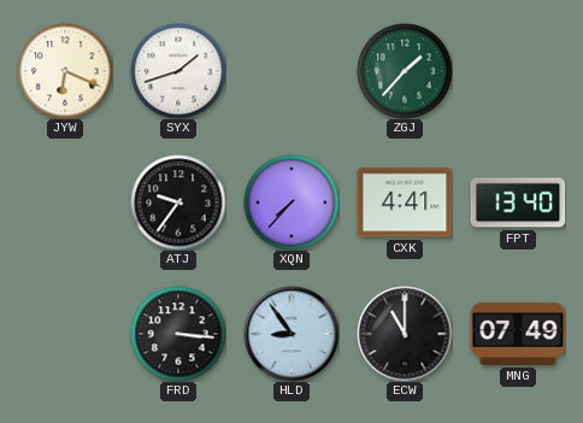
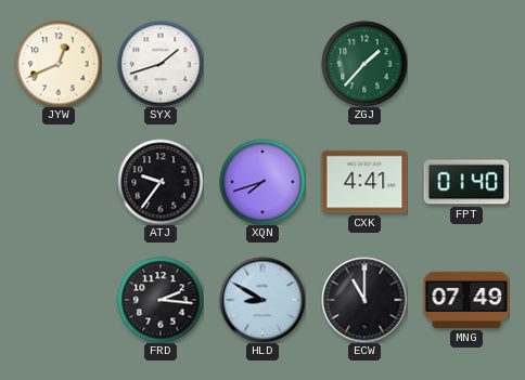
JYW: 6:19 -> 12:41 (59, 64)
XQN: 7:37 -> 7:42 (262, 182)
FPT: 13:40 -> 01:40 (466, 182)
FRD: 3:16 -> 2:16 (161, 300)
HLD: 8:54 -> 8:50 (262, 300)
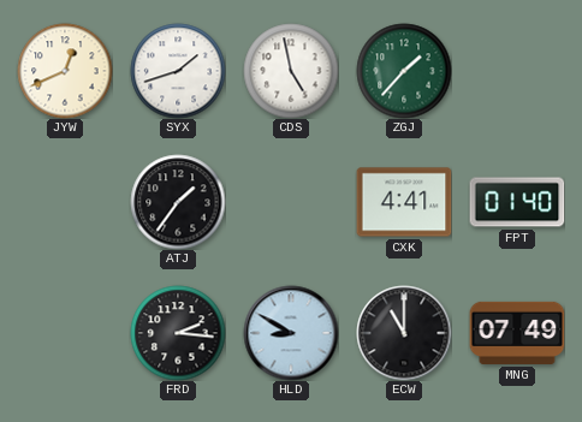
CDS: none -> 4:58 (291, 71)
ATJ: 9:36 -> 1:36 (178, 202)
XQN: 7:42 -> none (262, 182)
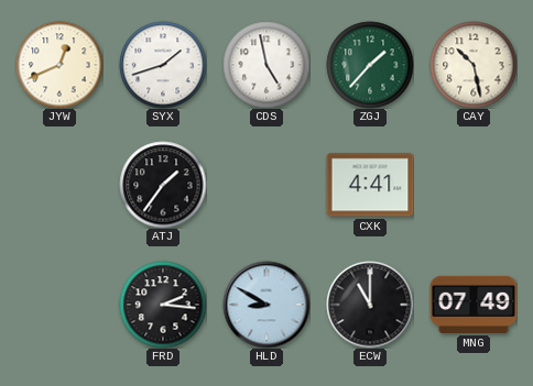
CAY: none -> 10:28 (474, 65)
FPT: 01:40 -> none (517, 202)
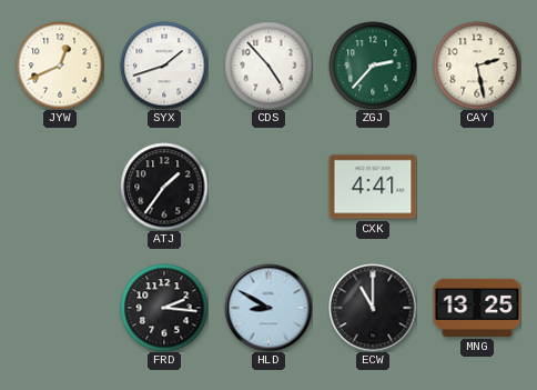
CDS: 4:58 -> 4:53 (268, 66)
ZGJ: 1:37 -> 2:37 (373, 66)
CAY: 10:28 -> 2:28 (477, 66)
MNG: 07:49 -> 13:25 (477, 308)
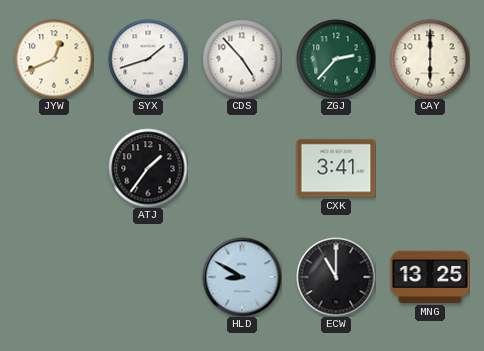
CAY: 2:28 -> 6:00 (430, 59)
CXK: 4:41 -> 3:41 (336, 168)
FRD: 2:16 -> none (164, 308)
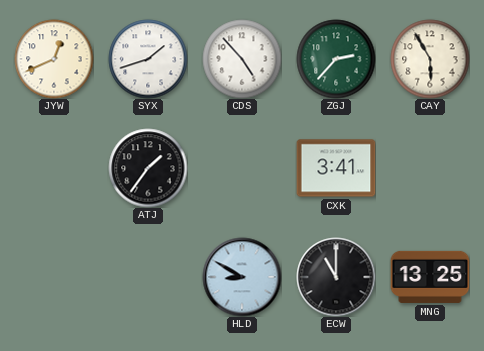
CAY: 6:00 -> 5:55 (430, 59)
